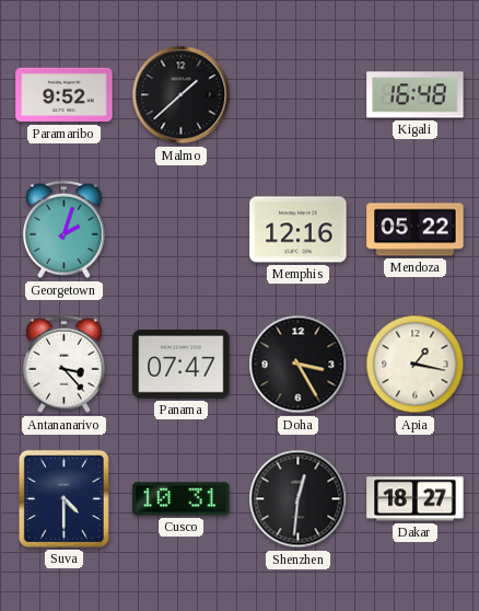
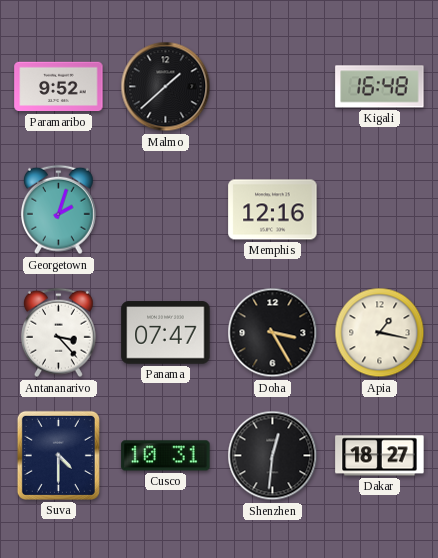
Mendoza: 05:22 -> none (416, 230)
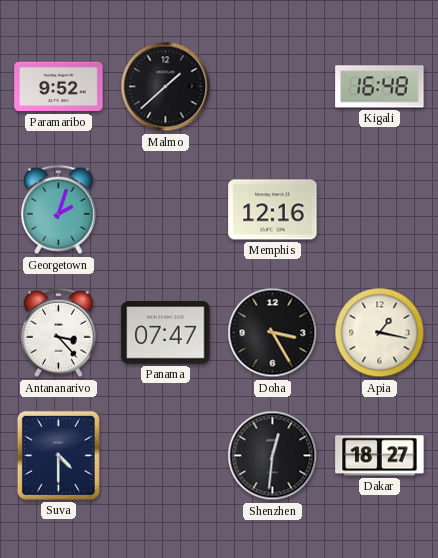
Cusco: 10:31 -> none (166, 456)
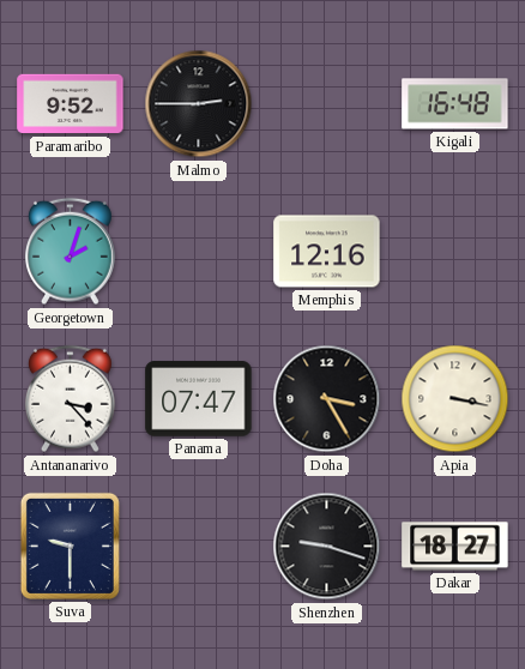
Malmo: 1:38 -> 2:45 (199, 104)
Apia: 1:17 -> 3:17 (455, 399)
Suva: 4:30 -> 9:30 (70, 546)
Shenzhen: 12:31 -> 9:18 (327, 547)
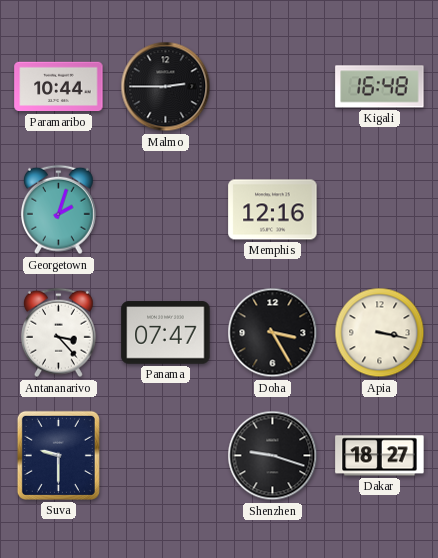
Paramaribo: 9:52 -> 10:44 (59, 87)
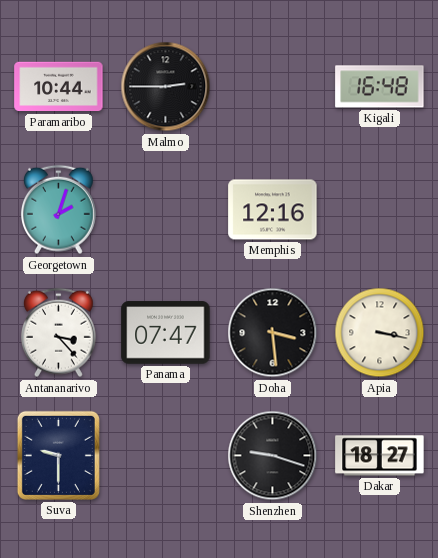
Doha: 3:25 -> 3:29 (273, 333)
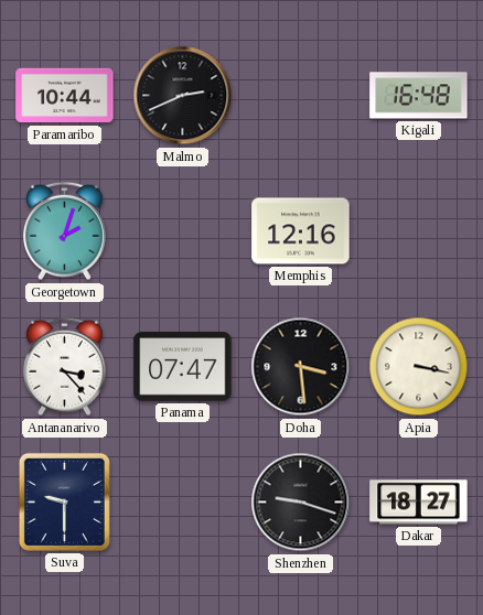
Malmo: 2:45 -> 2:41 (183, 96)
